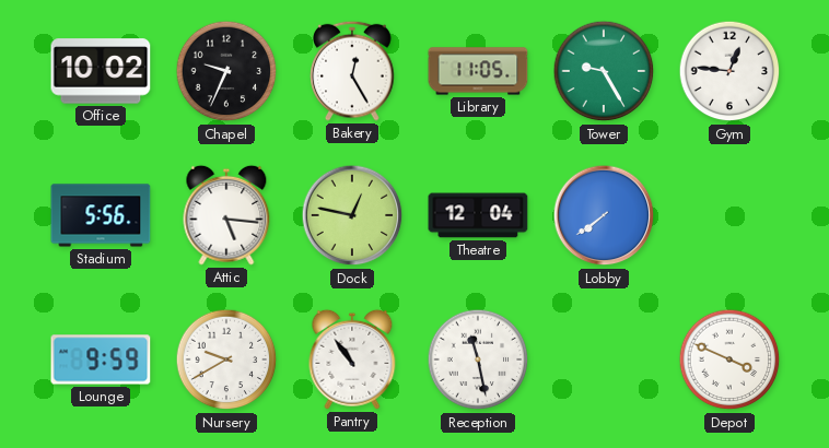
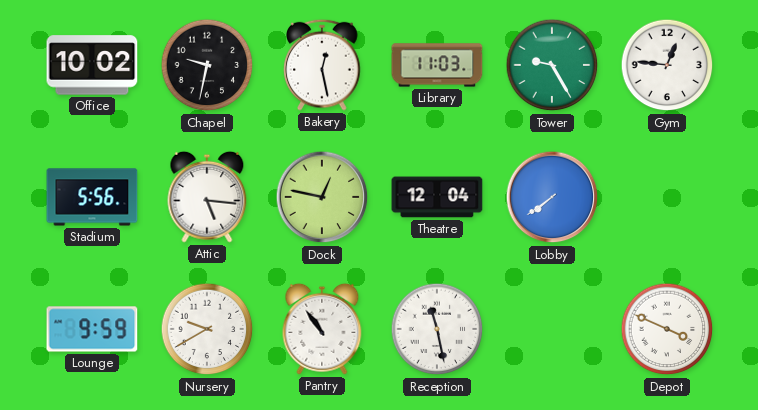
Chapel: 9:34 -> 9:32 (207, 65)
Bakery: 12:25 -> 12:28 (322, 65)
Library: 11:05 -> 11:03 (437, 65)
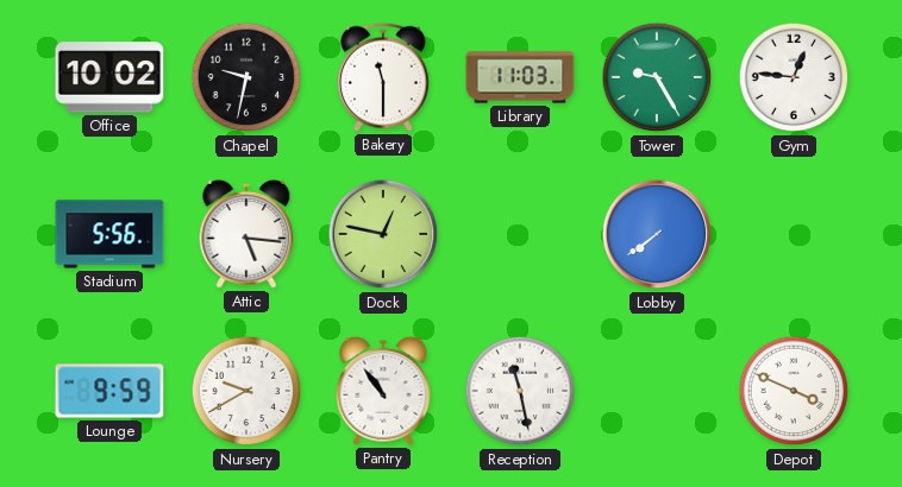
Bakery: 12:28 -> 11:30 (383, 77)
Theatre: 12:04 -> none (437, 197)
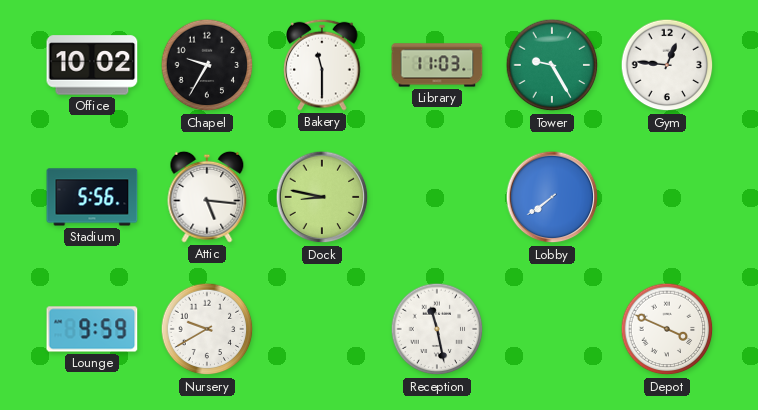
Chapel: 9:32 -> 9:35 (207, 65)
Dock: 12:47 -> 8:47 (322, 197)
Pantry: 10:54 -> none (383, 391)
